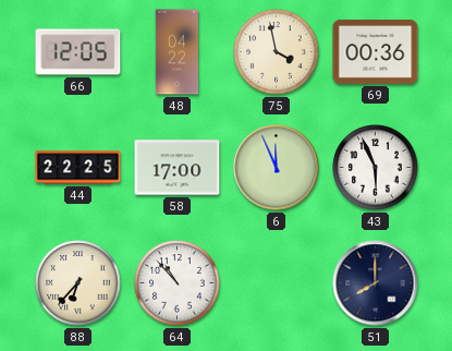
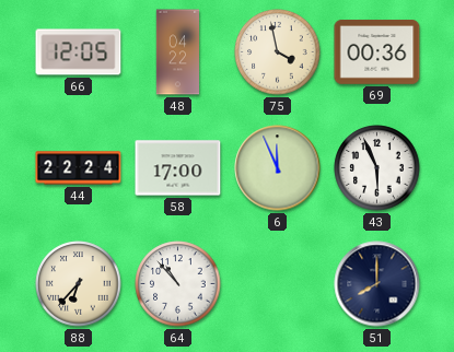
44: 22:25 -> 22:24 (79, 168)
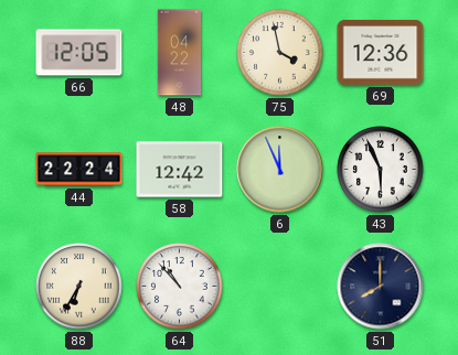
69: 00:36 -> 12:36 (381, 53)
58: 17:00 -> 12:42 (180, 170)
88: 6:37 -> 6:35 (79, 287)
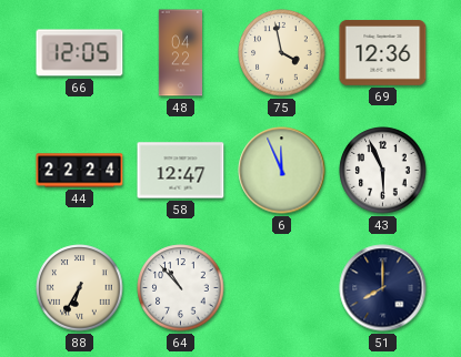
58: 12:42 -> 12:47 (181, 171)
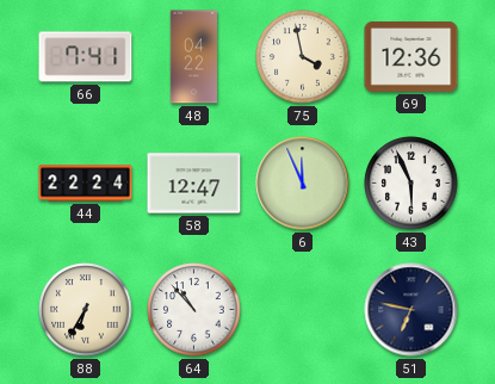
66: 12:05 -> 7:41 (86, 57)
51: 8:00 -> 6:47 (412, 310)
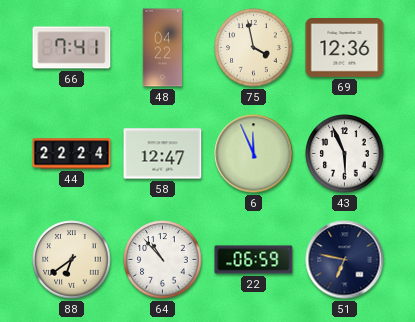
88: 6:35 -> 6:39 (72, 260)
22: none -> 06:59 (254, 260)
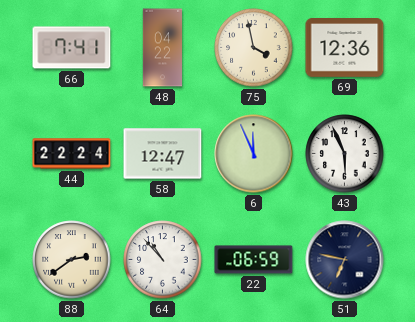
88: 6:39 -> 2:39 (72, 260)
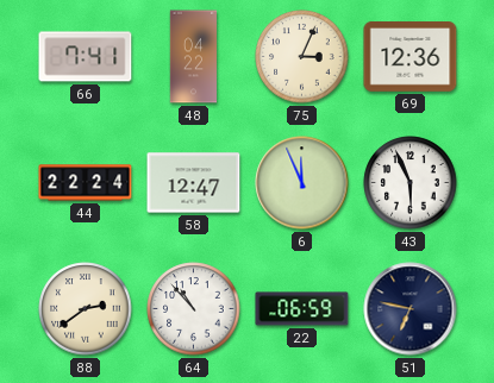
75: 3:58 -> 3:04 (302, 57)
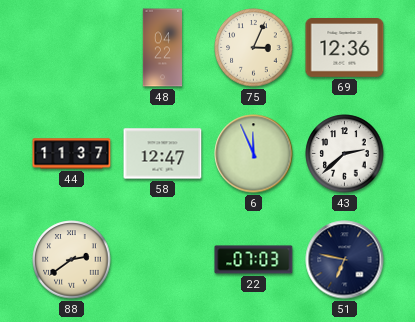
66: 7:41 -> none (86, 57)
44: 22:24 -> 11:37 (72, 154)
43: 5:56 -> 2:38 (345, 154)
64: 10:53 -> none (194, 309)
22: 06:59 -> 07:03 (254, 260)
